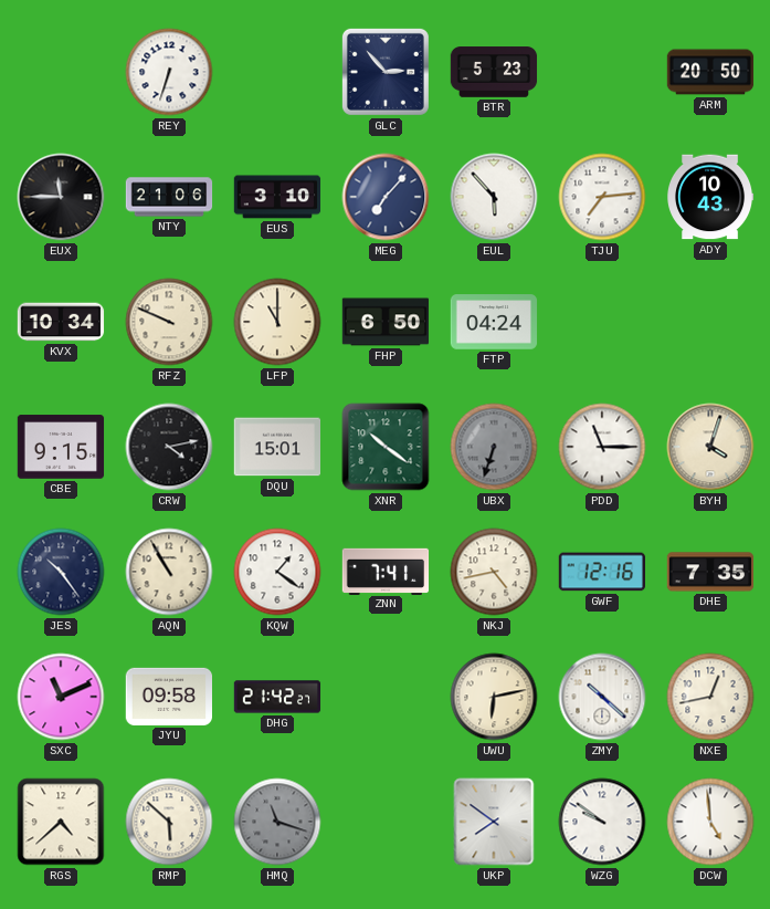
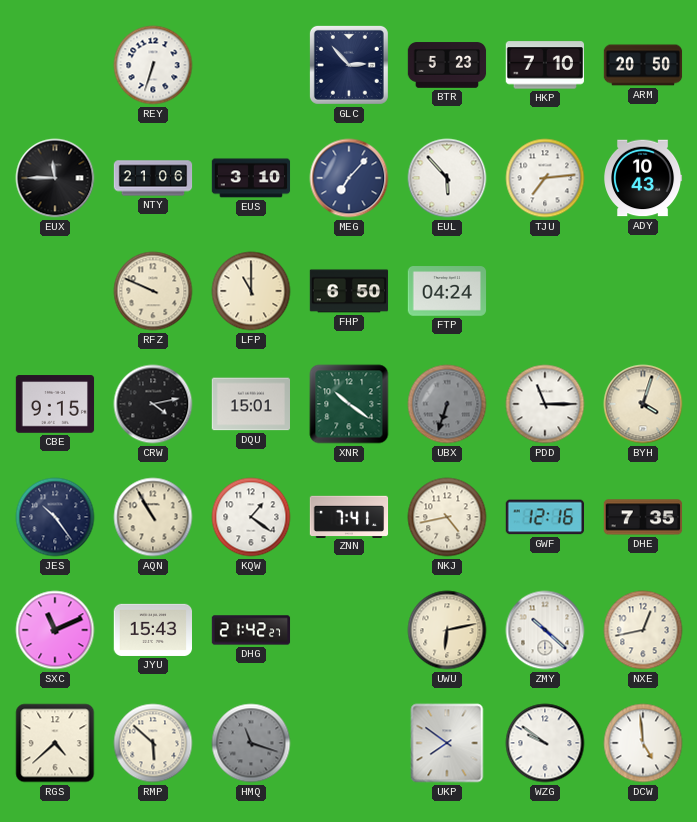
HKP: none -> 7:10 (544, 65)
KVX: 10:34 -> none (61, 322)
JYU: 09:58 -> 15:43 (153, 630)
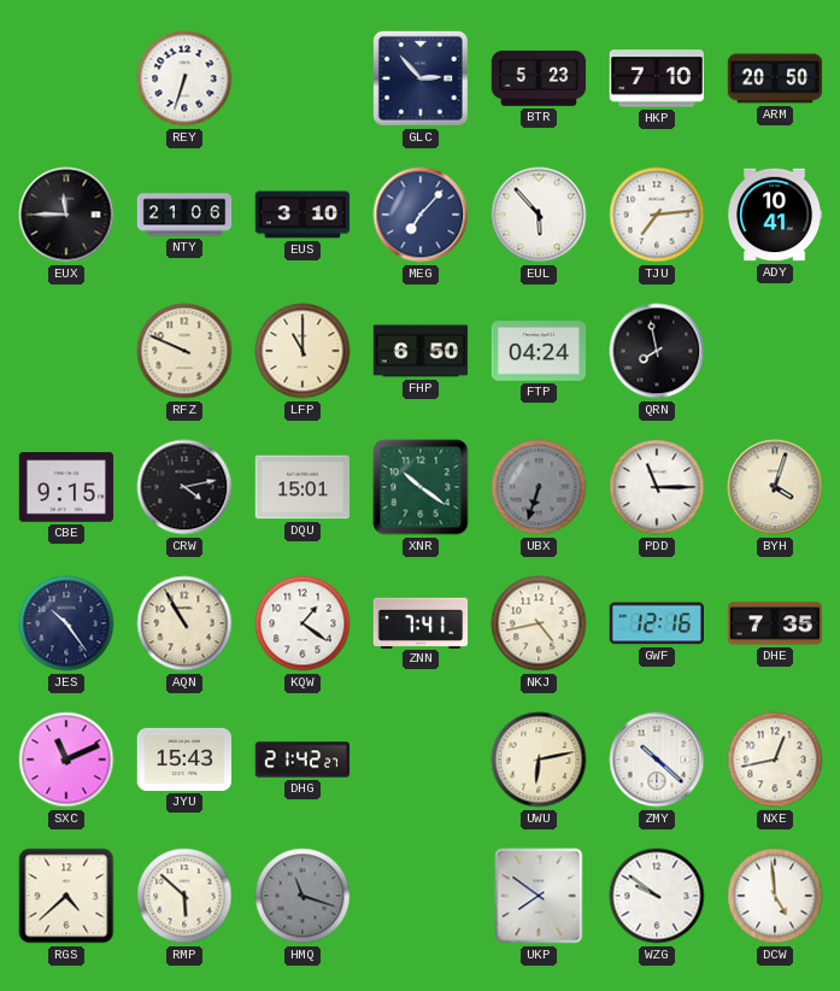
ADY: 10:43 -> 10:41 (776, 215)
QRN: none -> 7:58 (657, 351)
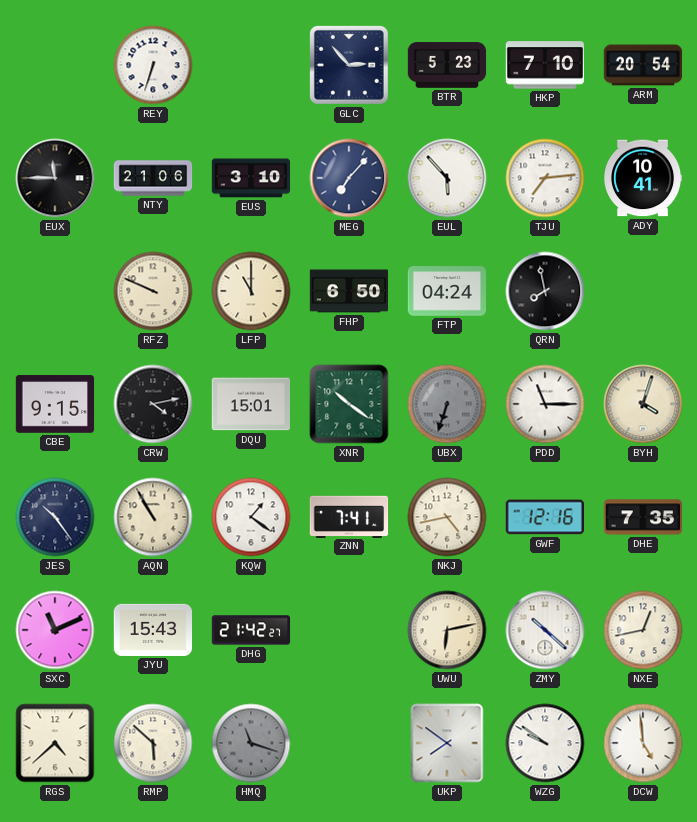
ARM: 20:50 -> 20:54 (643, 65)
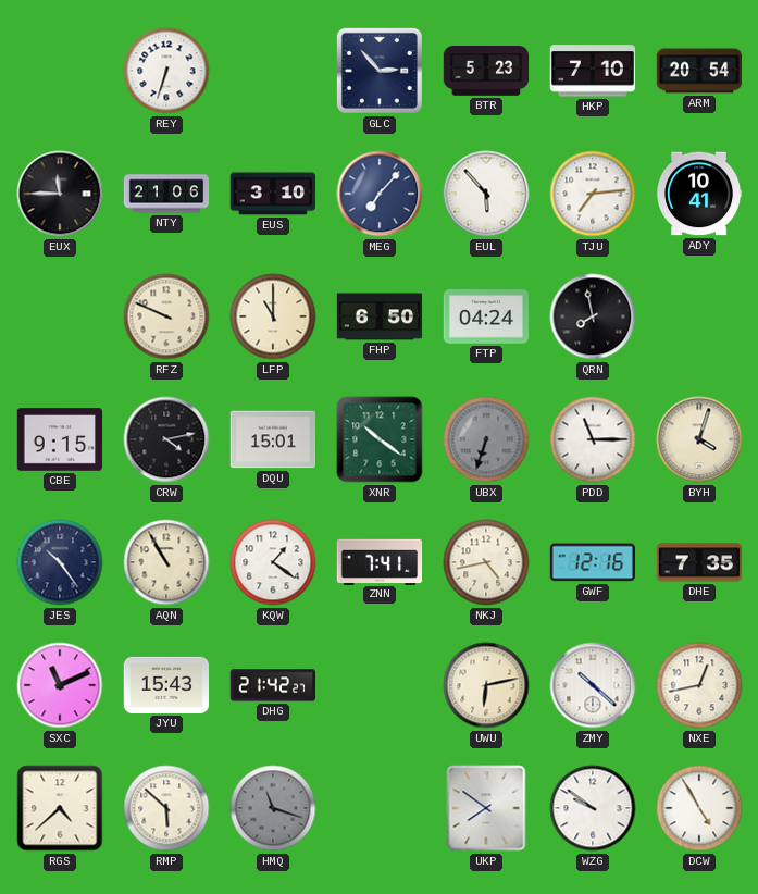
DCW: 4:59 -> 4:55 (699, 808)
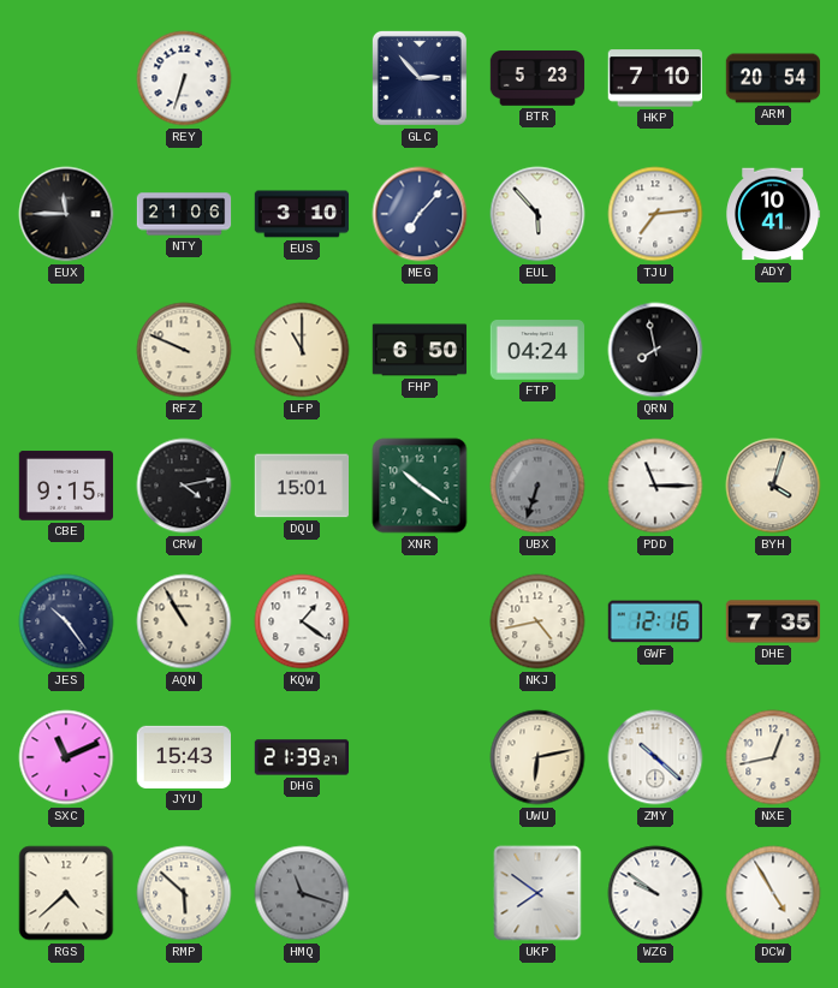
ZNN: 7:41 -> none (380, 561)
DHG: 21:42 -> 21:39 (302, 757)
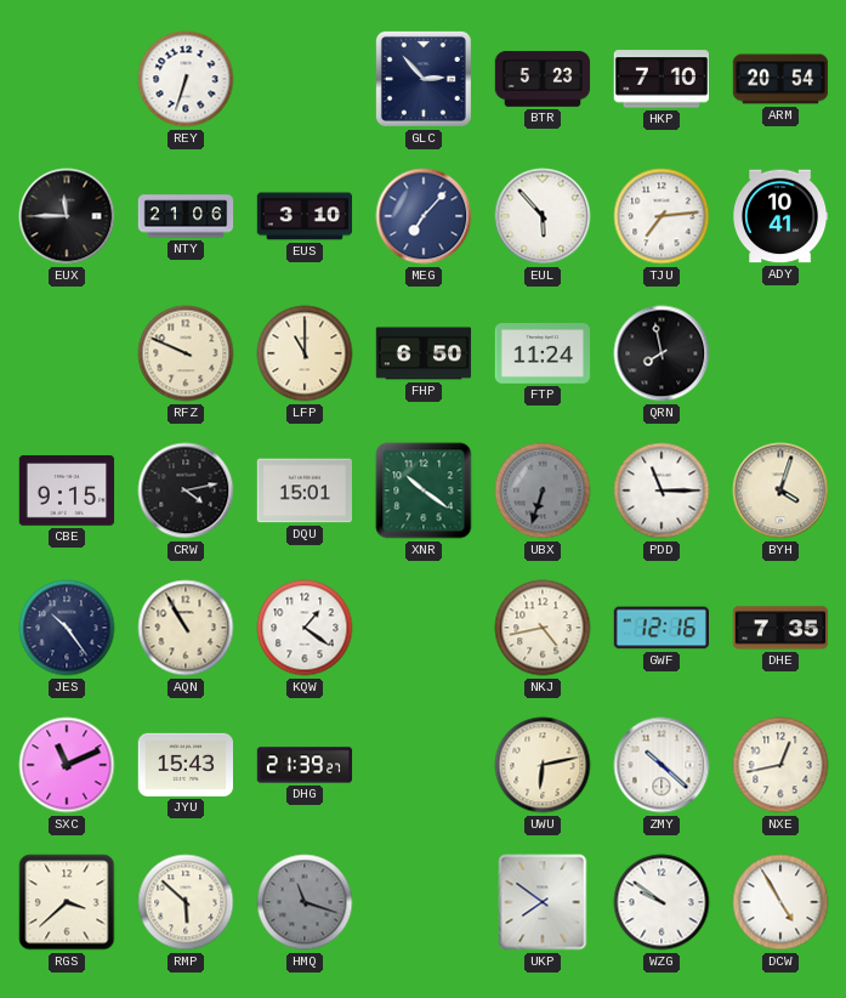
FTP: 04:24 -> 11:24 (543, 353)
RGS: 4:38 -> 3:38 (67, 902)
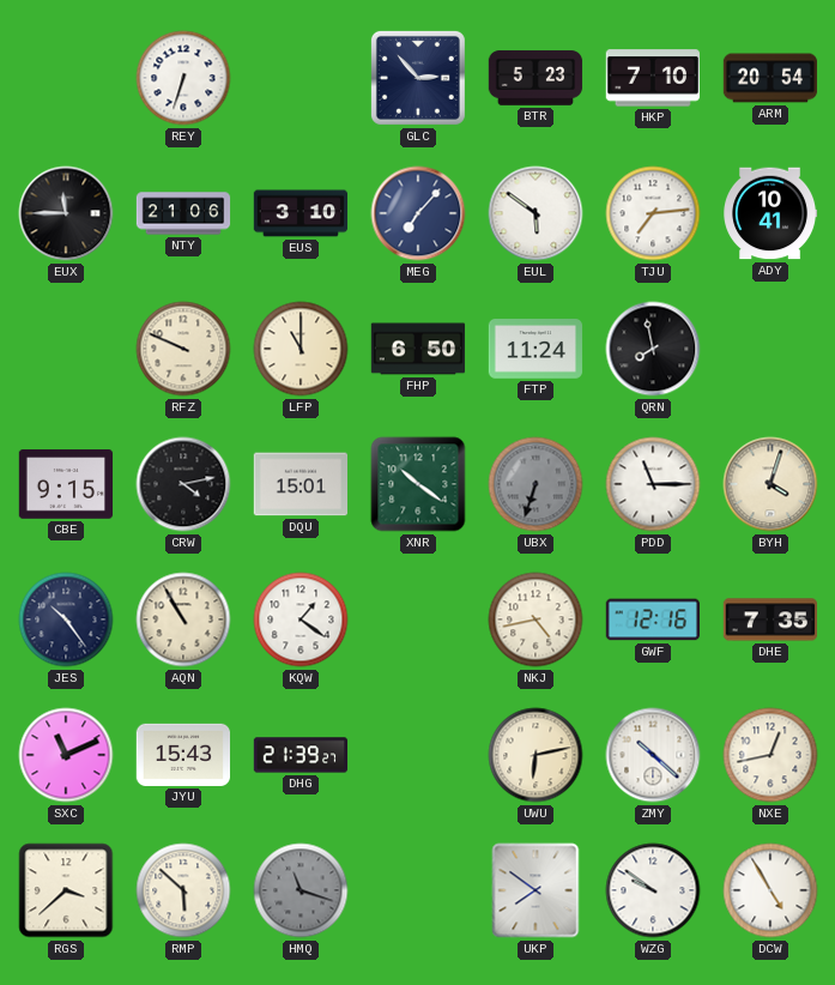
EUL: 5:53 -> 5:51 (536, 213)
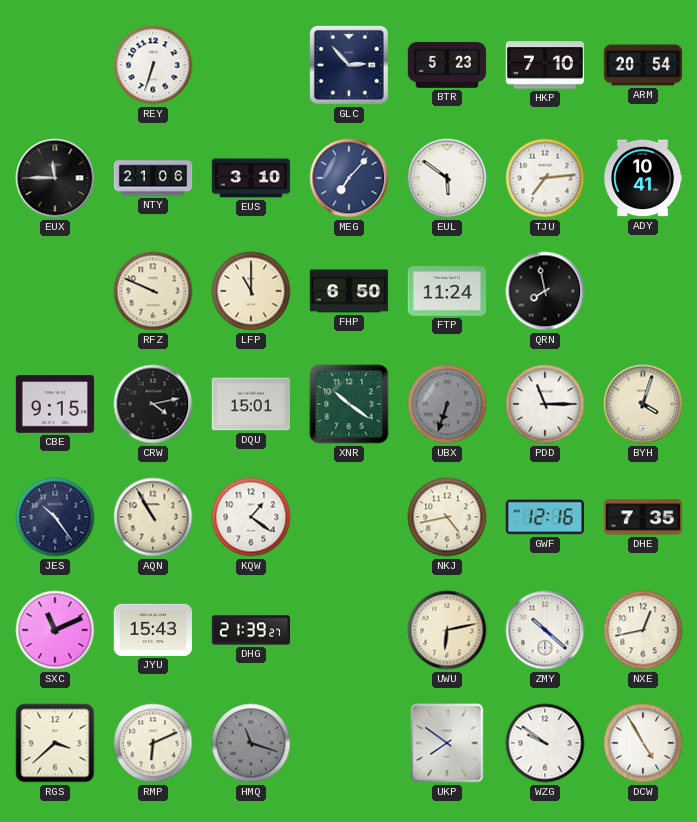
RMP: 5:52 -> 6:11 (153, 743)
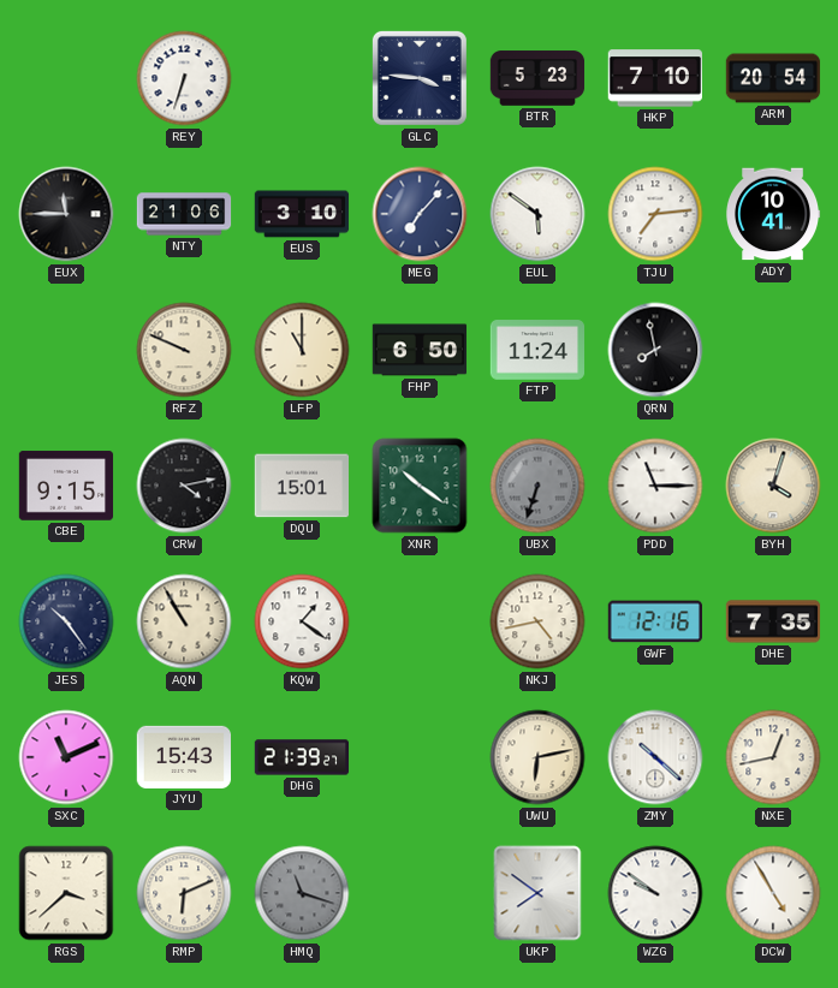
GLC: 2:53 -> 3:46 (420, 78)
